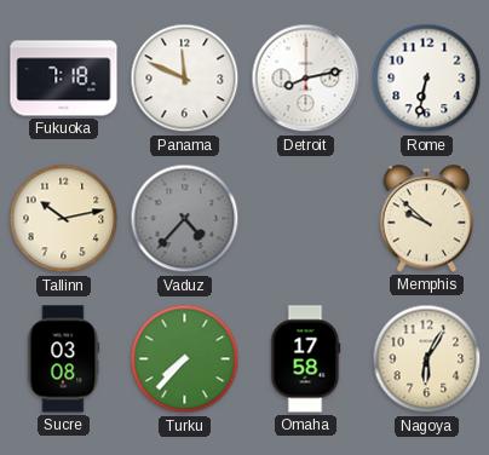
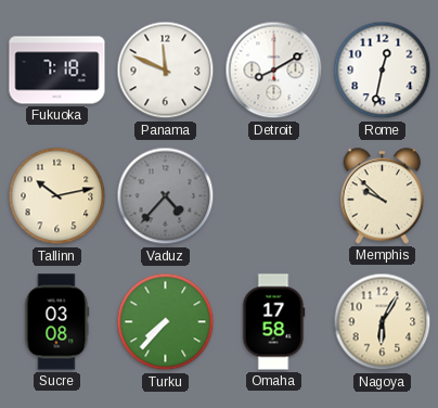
Detroit: 8:13 -> 8:10 (274, 71)
Rome: 6:32 -> 12:32 (383, 71)
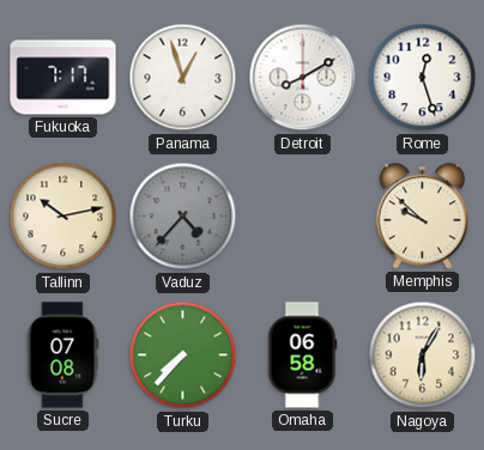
Fukuoka: 7:18 -> 7:17 (63, 78)
Panama: 11:49 -> 12:57 (183, 78)
Rome: 12:32 -> 12:27 (423, 78)
Sucre: 03:08 -> 07:08 (62, 355)
Omaha: 17:58 -> 06:58 (302, 355)
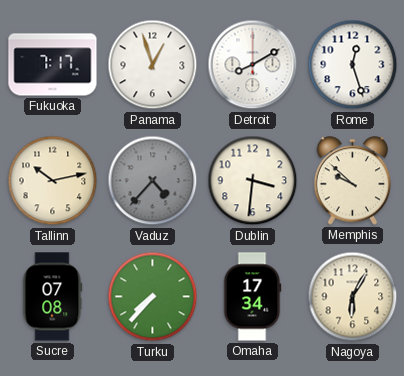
Dublin: none -> 3:31 (253, 181)
Omaha: 06:58 -> 17:34 (252, 297)
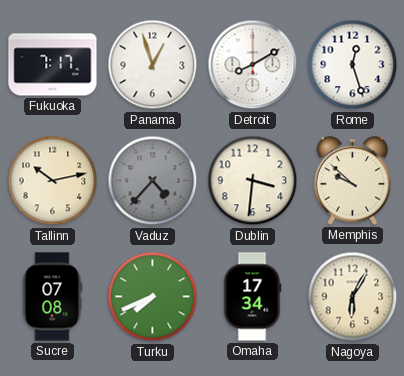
Turku: 7:37 -> 7:41 (153, 297)
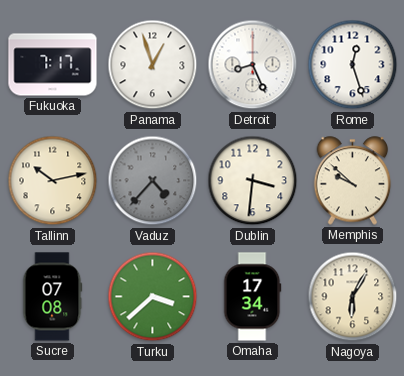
Detroit: 8:10 -> 8:26 (253, 65)
Turku: 7:41 -> 3:38 (153, 297)
